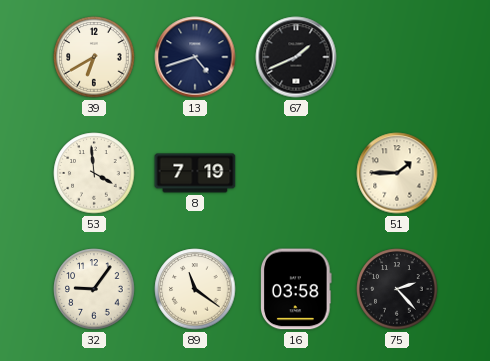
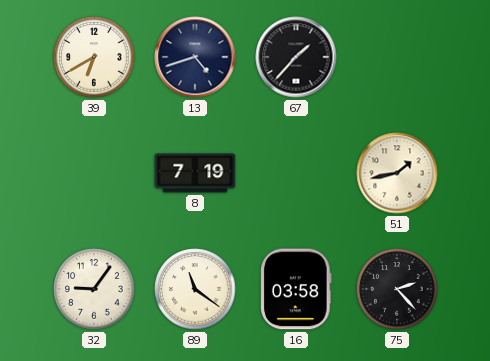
67: 1:41 -> 1:37 (296, 57)
53: 3:59 -> none (94, 173)
51: 1:45 -> 1:43 (397, 173)
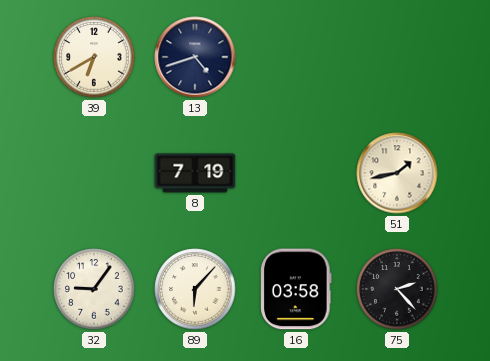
67: 1:37 -> none (296, 57)
89: 11:21 -> 6:07 (195, 289)
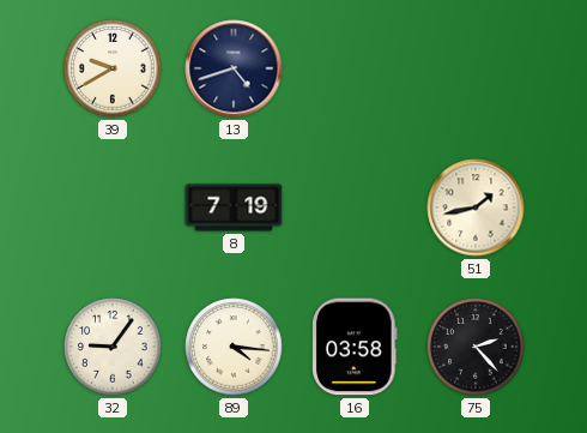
39: 6:40 -> 9:40 (113, 68)
89: 6:07 -> 4:16 (234, 347)
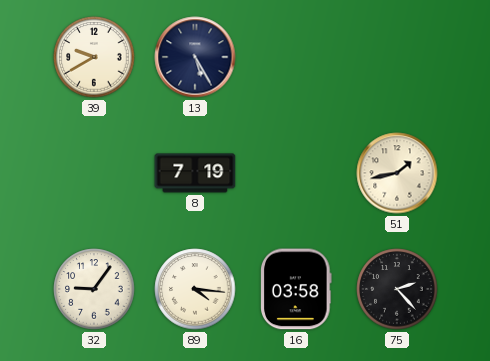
13: 4:42 -> 5:25 (195, 57)
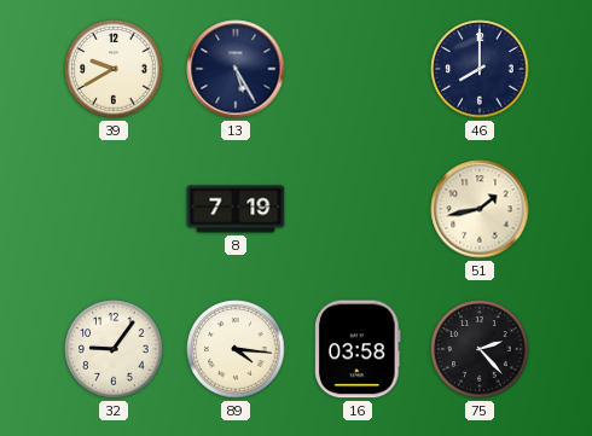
46: none -> 8:00 (480, 69)
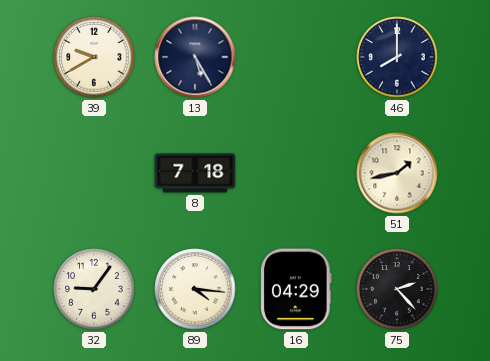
8: 7:19 -> 7:18 (195, 173)
16: 03:58 -> 04:29 (296, 289)
